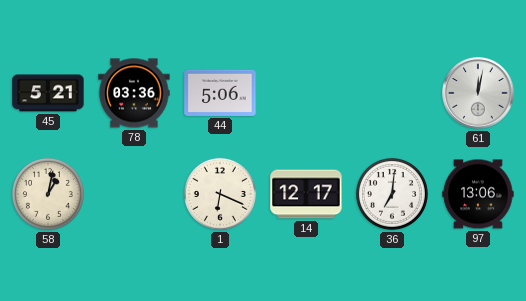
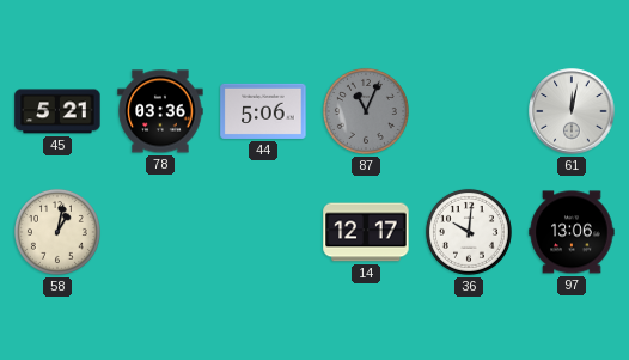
87: none -> 11:04 (366, 111)
1: 6:19 -> none (220, 194)
36: 7:01 -> 10:01 (469, 232)
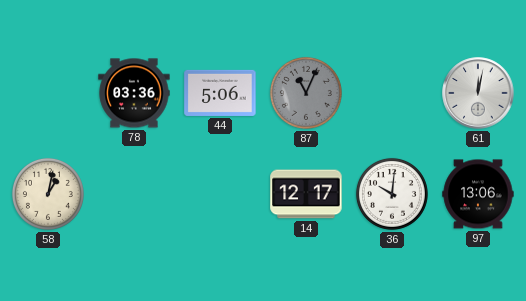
45: 5:21 -> none (57, 111)
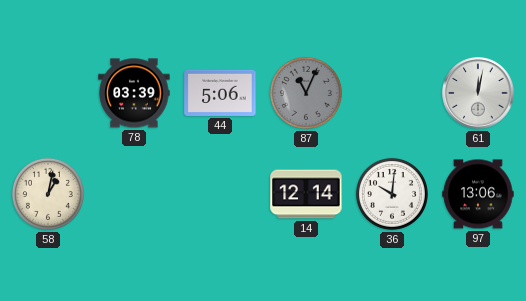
78: 03:36 -> 03:39 (134, 93)
14: 12:17 -> 12:14 (306, 194)
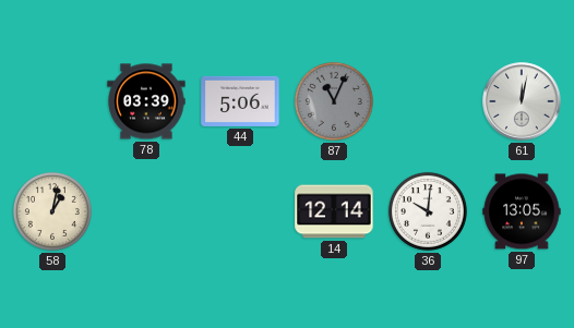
97: 13:06 -> 13:05 (522, 211)
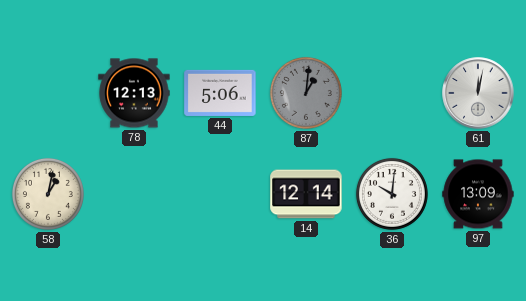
78: 03:39 -> 12:13 (134, 93)
87: 11:04 -> 1:01 (306, 93)
97: 13:05 -> 13:09 (478, 194)
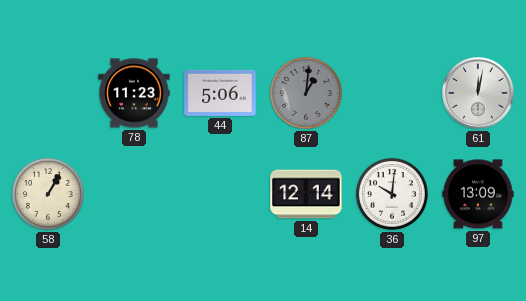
78: 12:13 -> 11:23 (134, 93)
58: 1:02 -> 1:05 (48, 194)
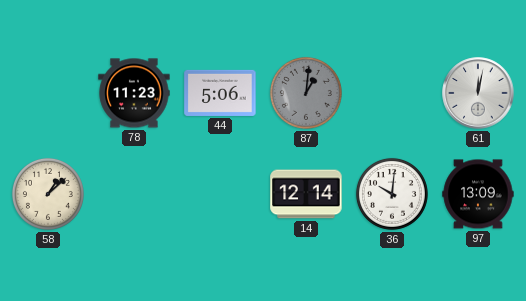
58: 1:05 -> 1:08 (48, 194)
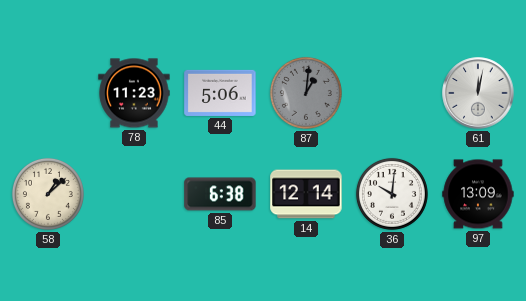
85: none -> 6:38 (220, 194)
